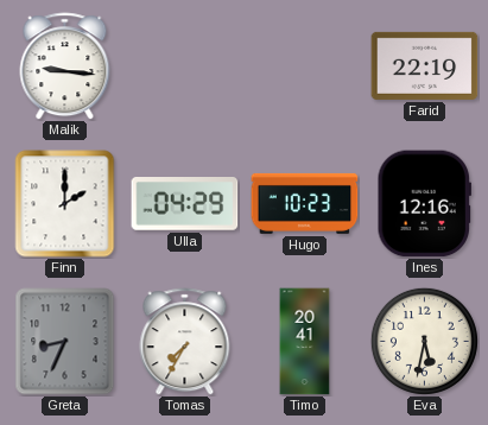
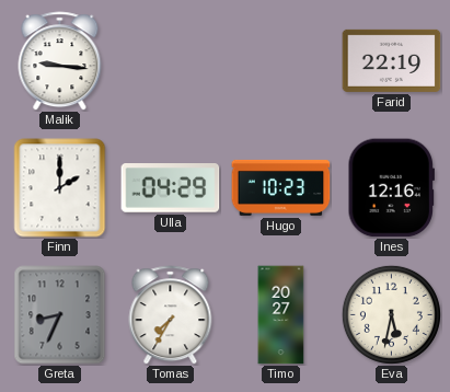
Timo: 20:41 -> 20:27 (281, 315)
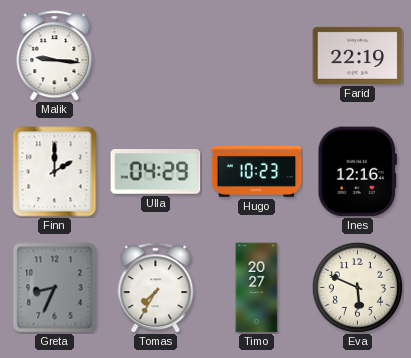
Eva: 5:32 -> 5:49 (357, 287)
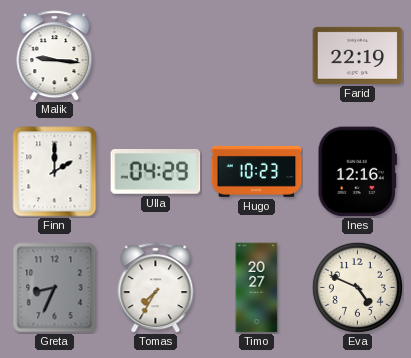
Eva: 5:49 -> 4:49 (357, 287)
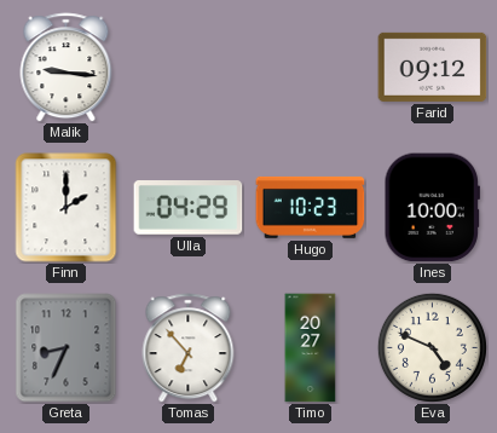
Farid: 22:19 -> 09:12 (433, 67)
Ines: 12:16 -> 10:00 (432, 208)
Tomas: 7:35 -> 6:53 (189, 348)
